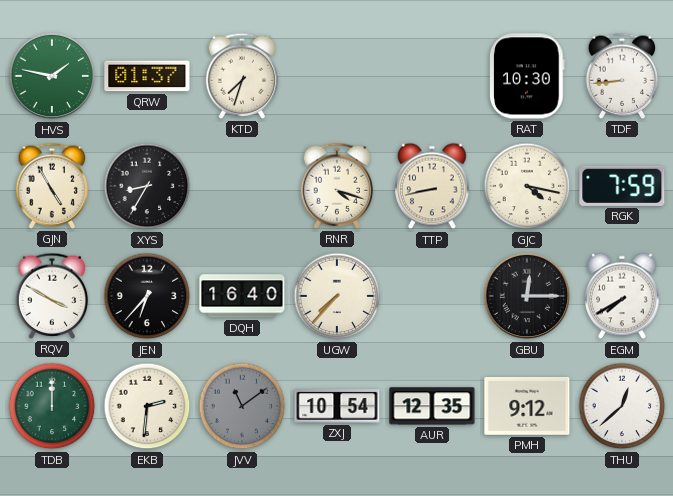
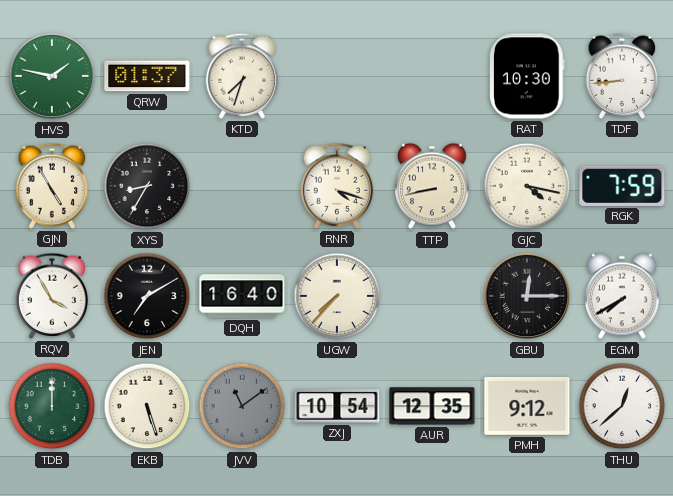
RQV: 3:50 -> 3:55 (52, 296)
JEN: 6:37 -> 7:10 (147, 296)
EKB: 2:31 -> 5:27 (147, 406)
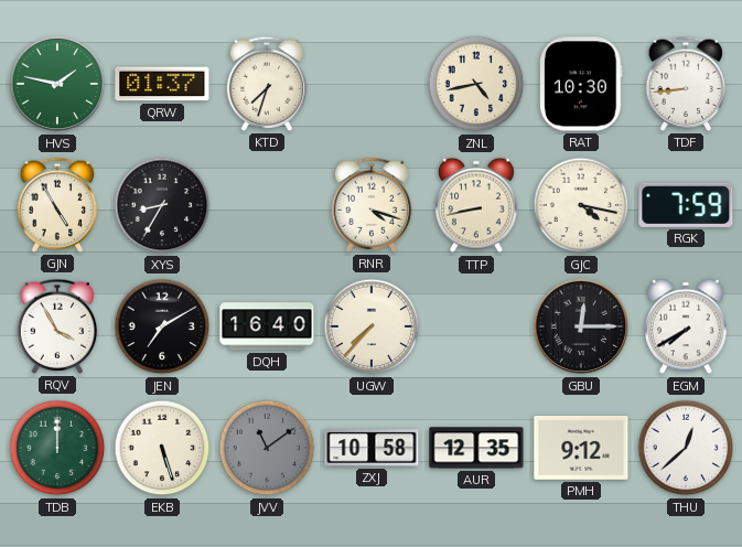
ZNL: none -> 4:43 (476, 84)
ZXJ: 10:54 -> 10:58 (372, 448)
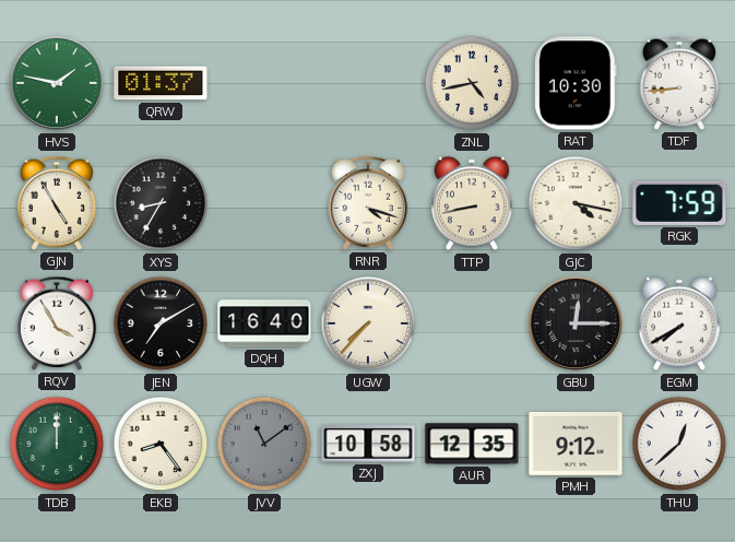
KTD: 7:33 -> none (267, 84)
EKB: 5:27 -> 8:24 (161, 444)
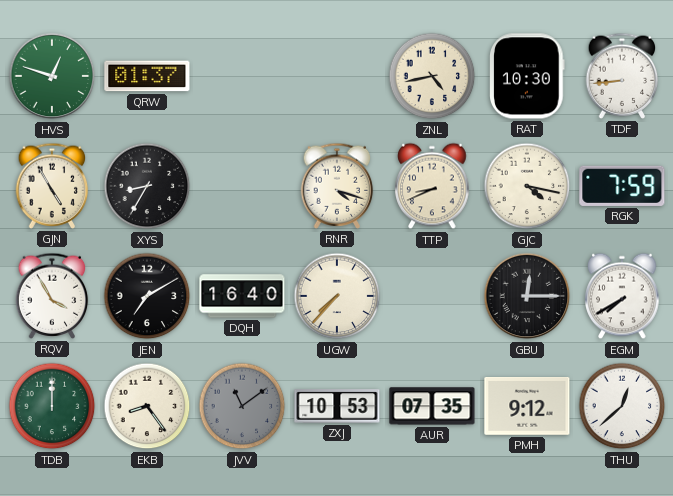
HVS: 1:47 -> 12:48 (52, 76)
TTP: 8:43 -> 8:41 (432, 186)
ZXJ: 10:58 -> 10:53 (337, 406)
AUR: 12:35 -> 07:35 (432, 406)
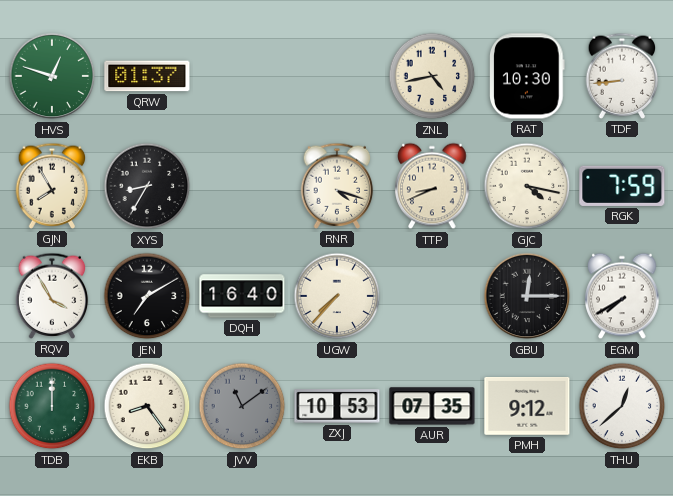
GJN: 4:55 -> 7:55 (52, 186)
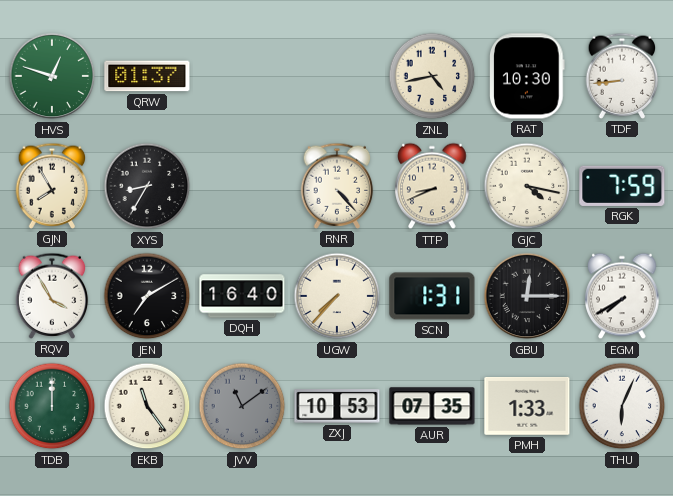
RNR: 4:18 -> 4:23 (337, 186)
SCN: none -> 1:31 (432, 296)
EKB: 8:24 -> 11:24 (147, 406)
PMH: 9:12 -> 1:33 (527, 407)
THU: 12:38 -> 6:04 (622, 406)
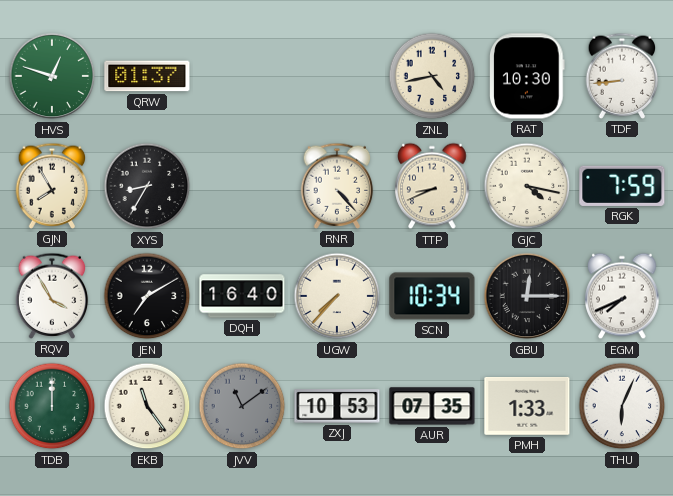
SCN: 1:31 -> 10:34 (432, 296)
EGM: 7:40 -> 7:41 (622, 296)
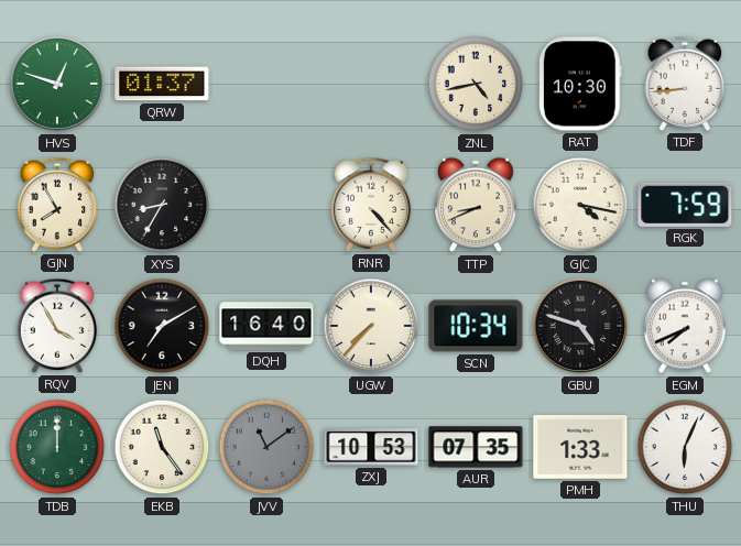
GBU: 12:15 -> 4:48 (580, 326)
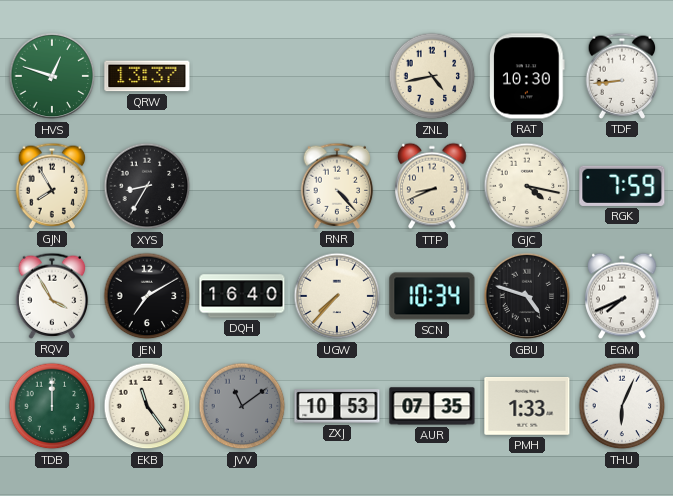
QRW: 01:37 -> 13:37 (147, 76)
